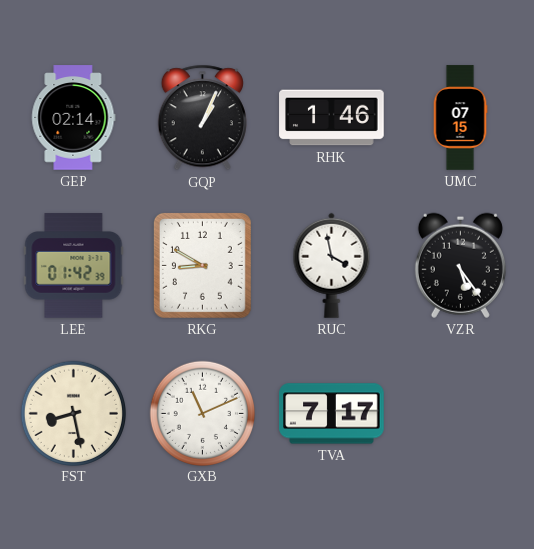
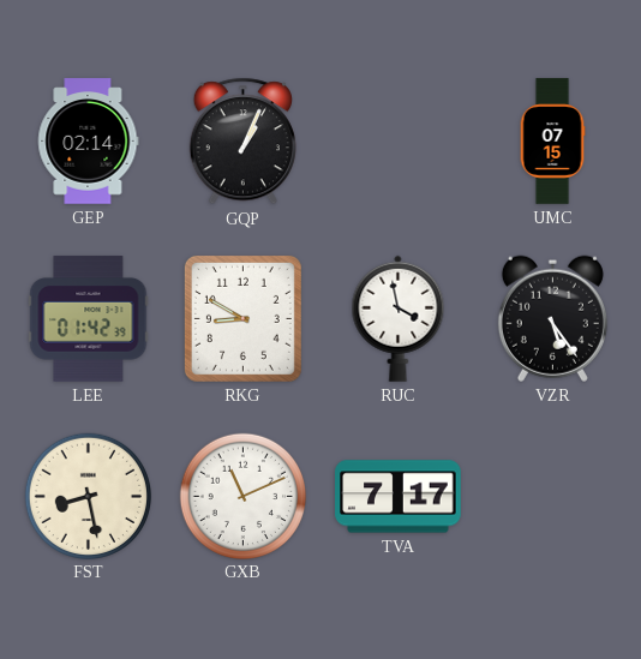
RHK: 1:46 -> none (332, 118)
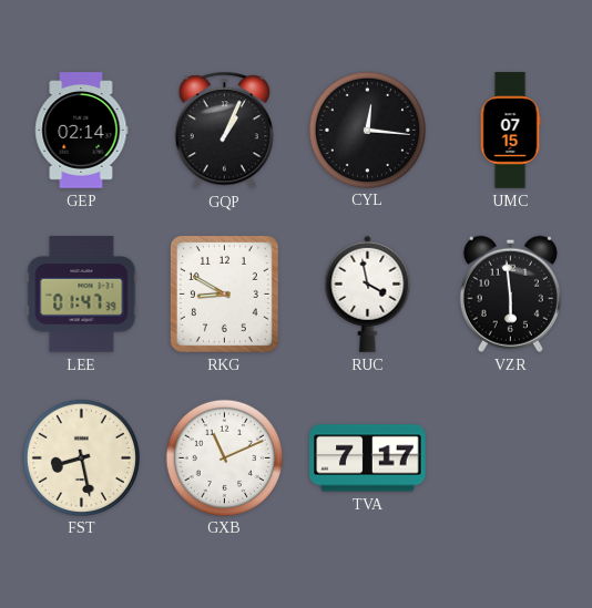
CYL: none -> 12:16 (367, 130)
LEE: 01:42 -> 01:47 (82, 295)
VZR: 5:24 -> 5:59 (510, 293)
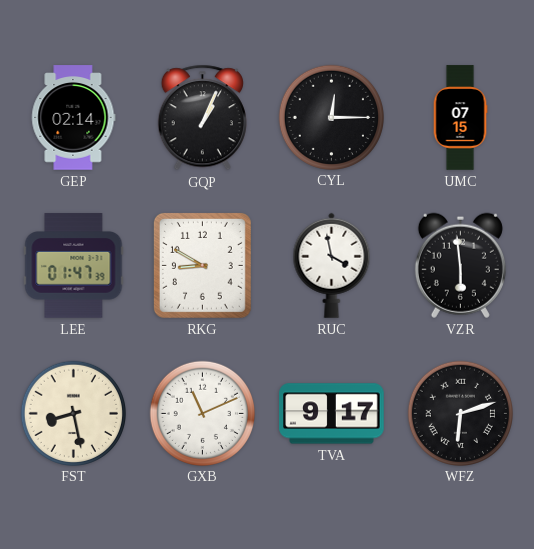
CYL: 12:16 -> 12:15 (331, 117)
TVA: 7:17 -> 9:17 (332, 414)
WFZ: none -> 6:12 (460, 413)
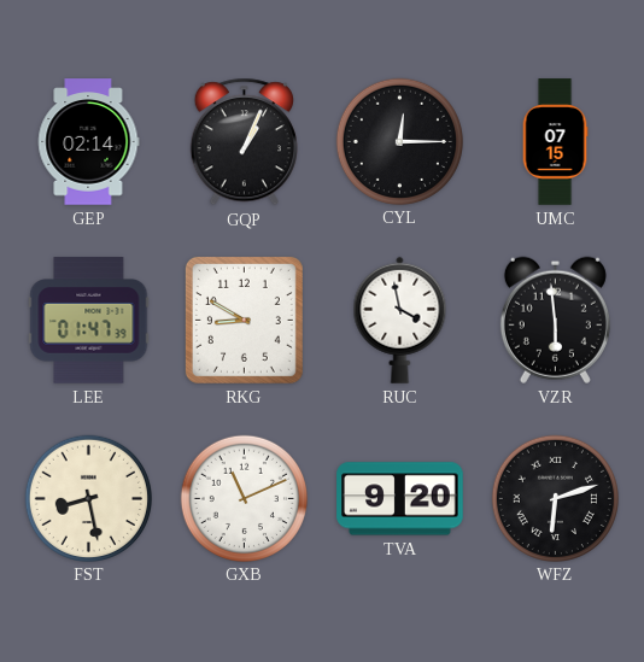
TVA: 9:17 -> 9:20 (400, 499)
